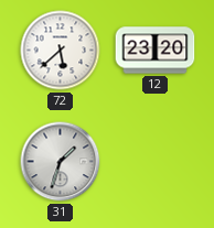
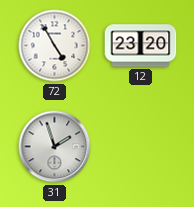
72: 5:38 -> 4:55 (55, 46)
31: 1:33 -> 1:57 (55, 147)
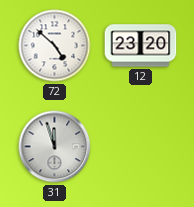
72: 4:55 -> 4:52 (55, 46)
31: 1:57 -> 11:57 (55, 147)
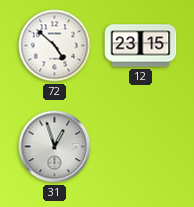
12: 23:20 -> 23:15 (141, 46)
31: 11:57 -> 12:57 (55, 147)
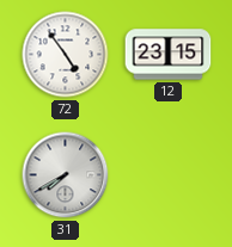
72: 4:52 -> 4:54 (66, 55)
31: 12:57 -> 7:40 (66, 175)
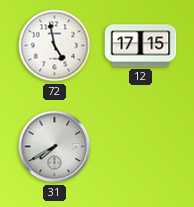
72: 4:54 -> 4:58 (55, 46)
12: 23:15 -> 17:15 (141, 46)
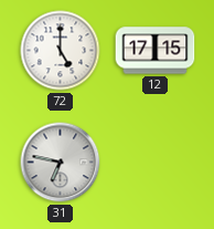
72: 4:58 -> 5:00 (61, 51)
31: 7:40 -> 6:47 (61, 163)
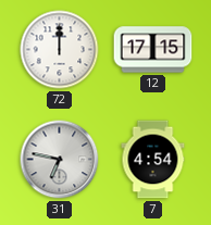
72: 5:00 -> 12:00 (60, 50)
7: none -> 4:54 (153, 160)
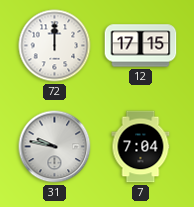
31: 6:47 -> 9:47 (55, 147)
7: 4:54 -> 7:04 (141, 147)
